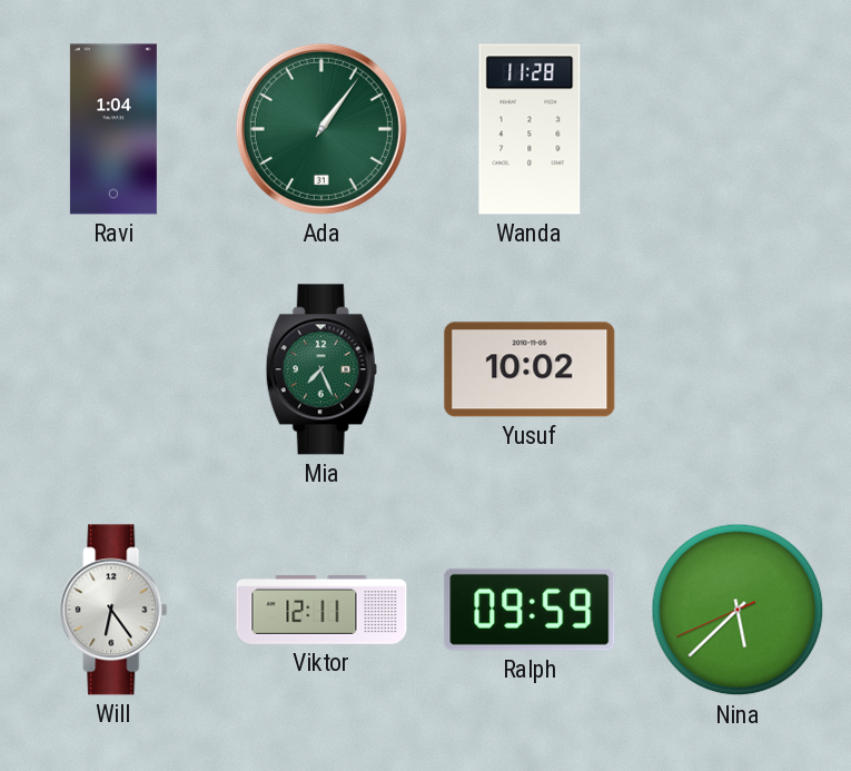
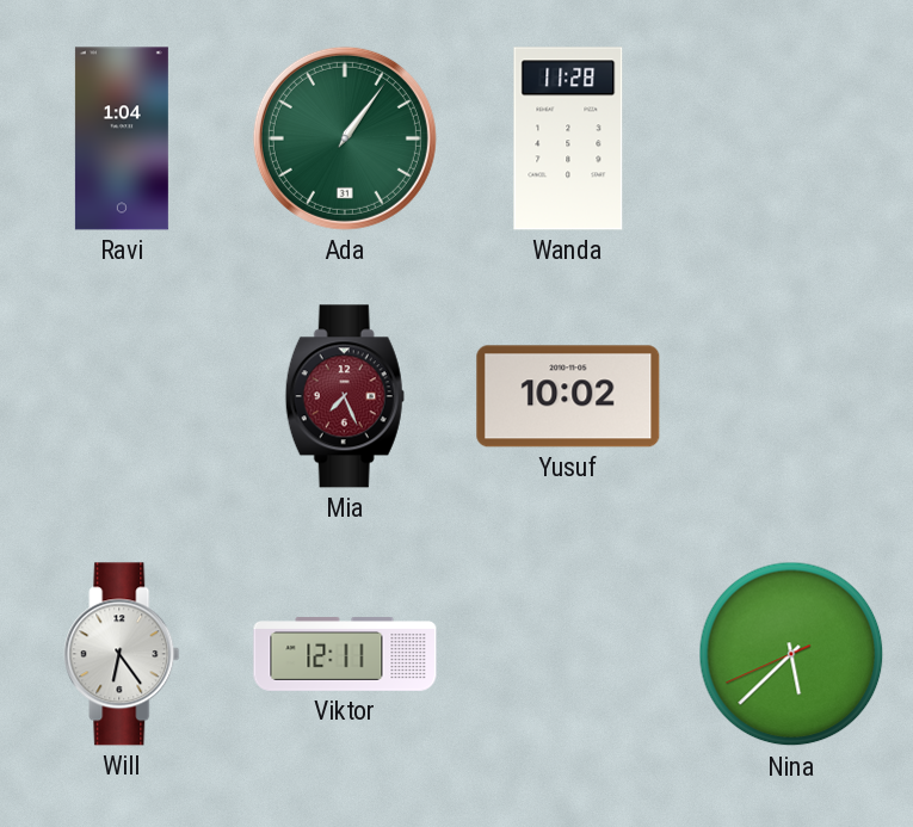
Mia dial: green -> burgundy (345, 396)
Ralph: 09:59 -> none (530, 610)
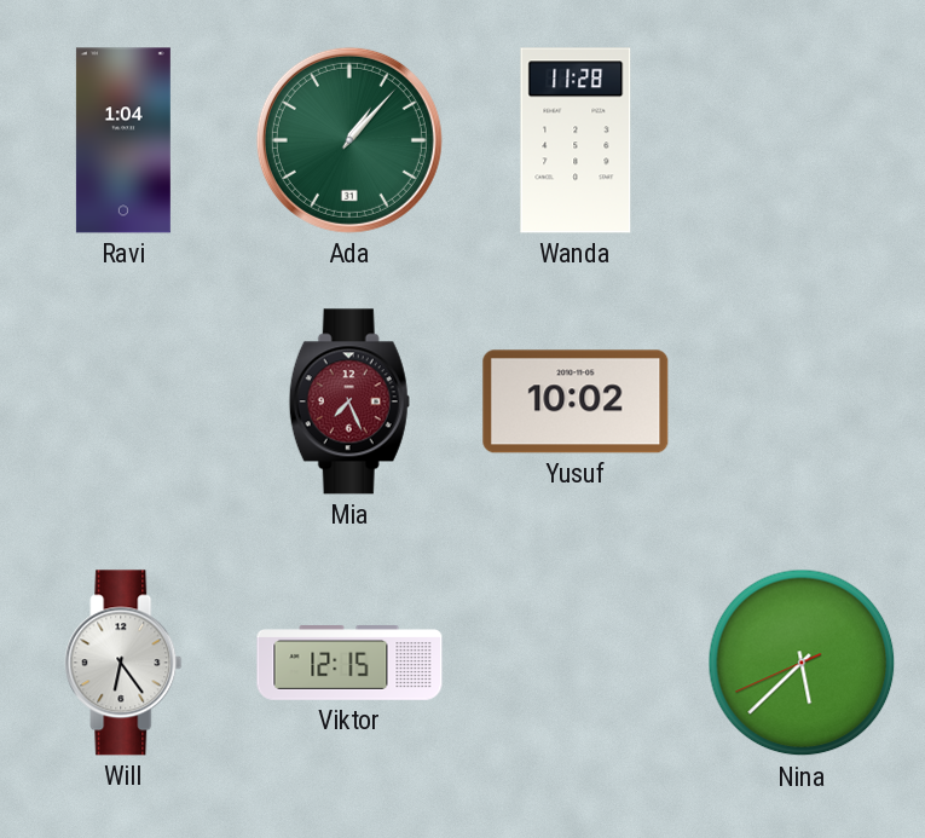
Ada: 1:06 -> 1:07 (349, 140)
Viktor: 12:11 -> 12:15 (349, 664)
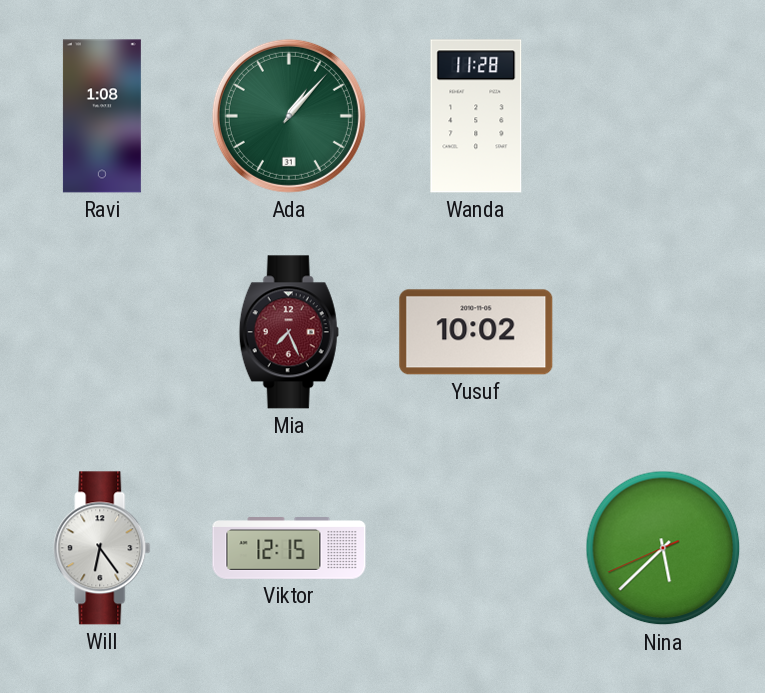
Ravi: 1:04 -> 1:08 (102, 116)
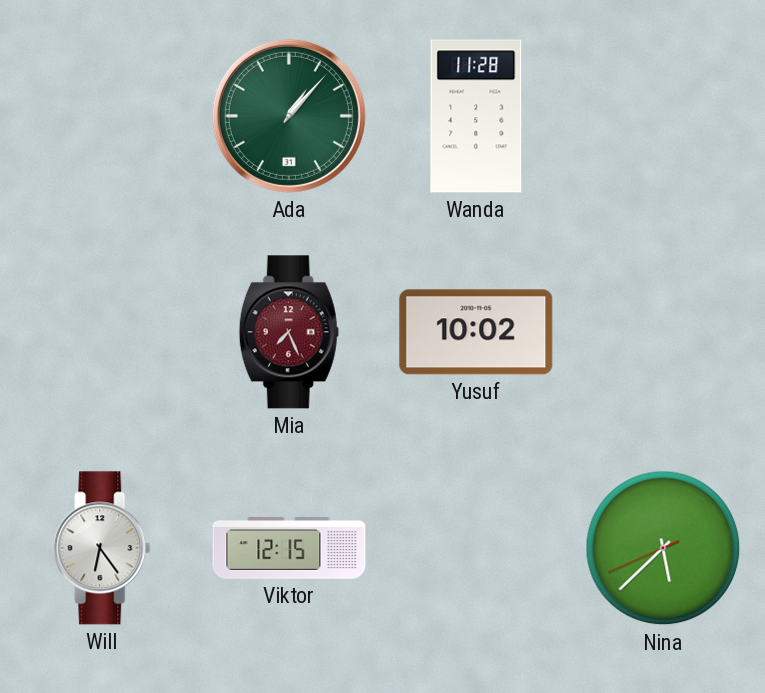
Ravi: 1:08 -> none (102, 116)
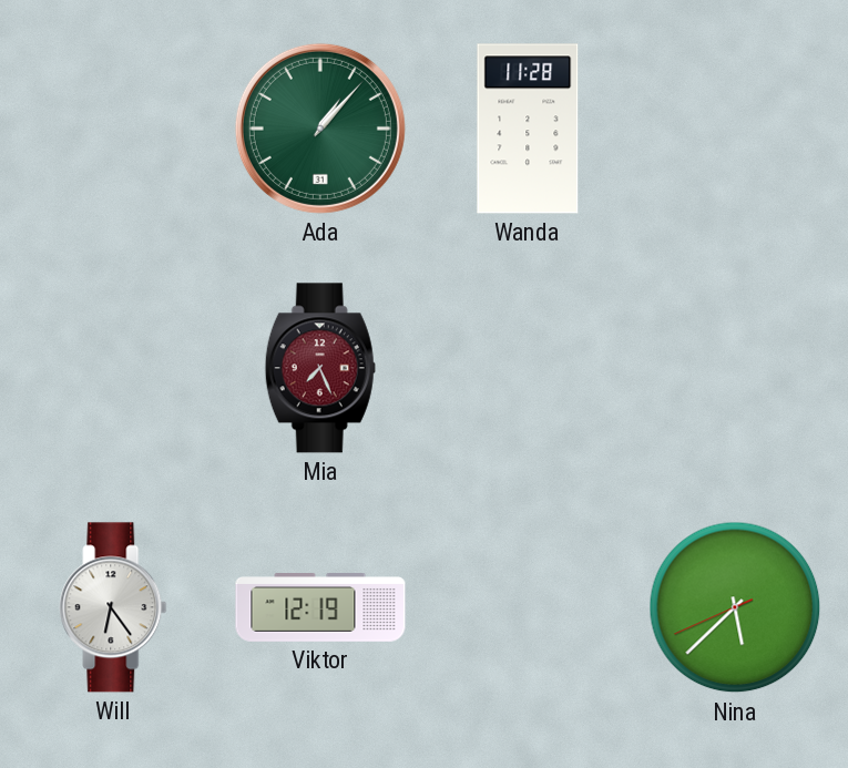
Yusuf: 10:02 -> none (476, 332)
Viktor: 12:15 -> 12:19 (320, 608)
